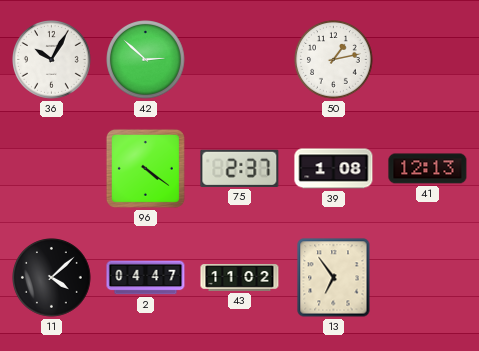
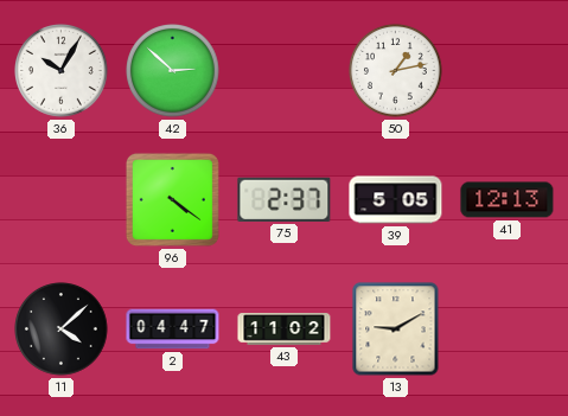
39: 1:08 -> 5:05 (396, 200)
13: 6:54 -> 9:10 (396, 329)
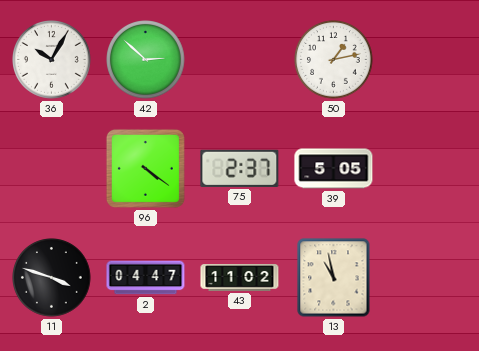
41: 12:13 -> none (508, 200)
11: 4:08 -> 3:48 (52, 278)
13: 9:10 -> 10:58 (334, 278)
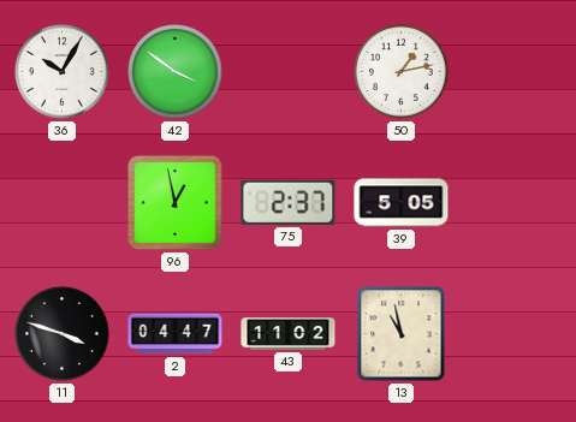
42: 2:52 -> 3:51 (176, 72)
96: 4:21 -> 12:58 (174, 202)
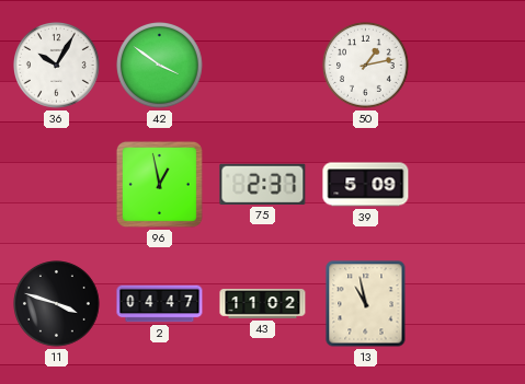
39: 5:05 -> 5:09 (366, 185)
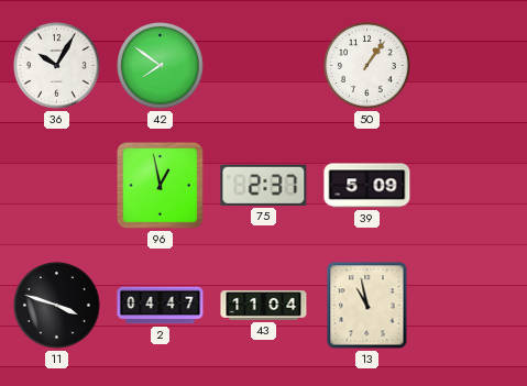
42: 3:51 -> 7:51 (161, 66)
50: 1:13 -> 1:06 (367, 66)
43: 11:02 -> 11:04 (264, 306)
